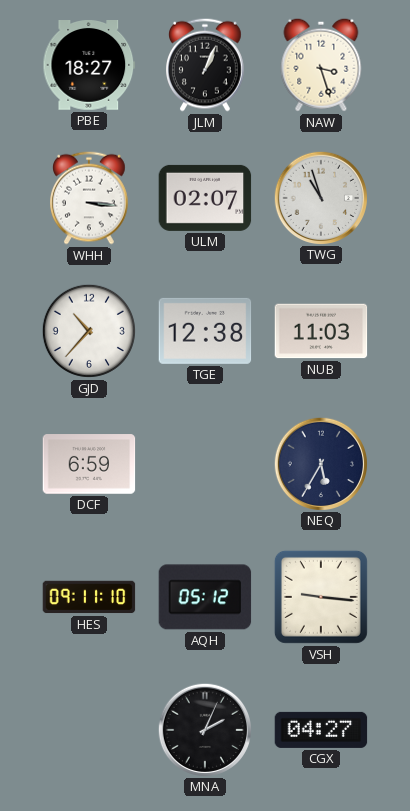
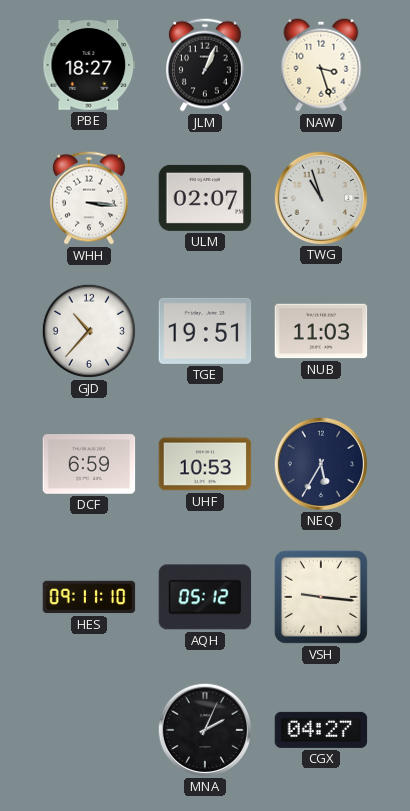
TGE: 12:38 -> 19:51 (205, 331)
UHF: none -> 10:53 (205, 464)
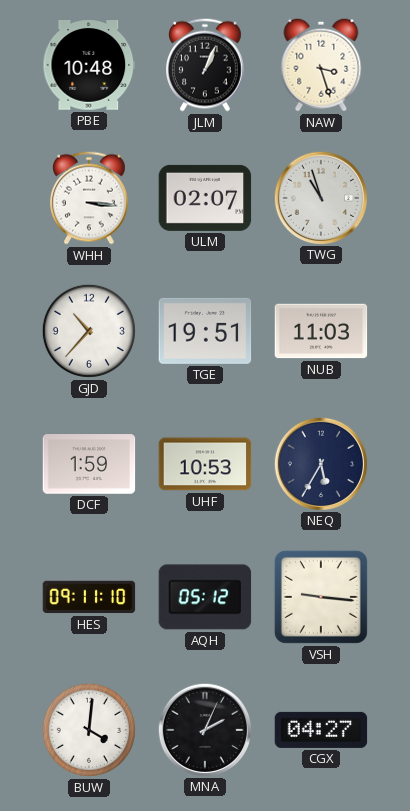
PBE: 18:27 -> 10:48 (89, 66)
DCF: 6:59 -> 1:59 (89, 464)
BUW: none -> 4:01 (89, 730)
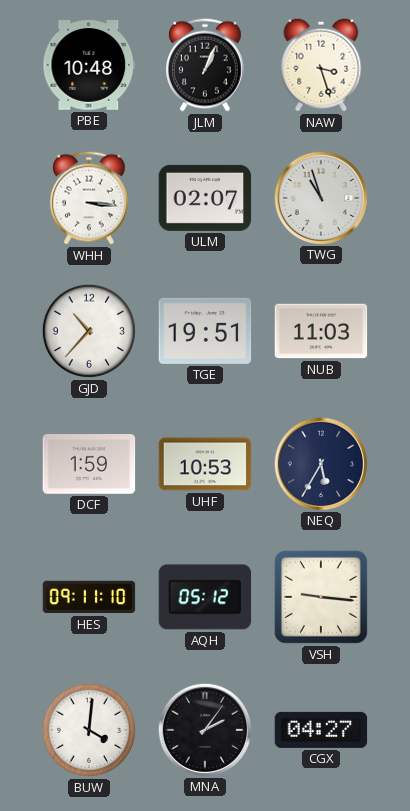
MNA: 2:04 -> 2:06 (204, 729)
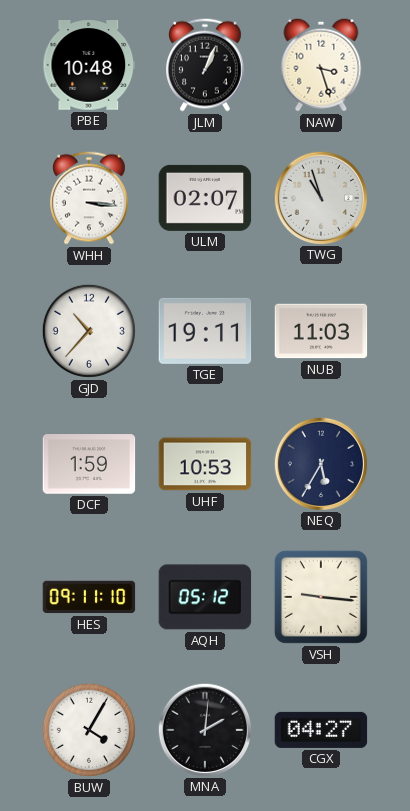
TGE: 19:51 -> 19:11 (205, 331)
BUW: 4:01 -> 4:05 (89, 730)
MNA: 2:06 -> 2:01 (204, 729)
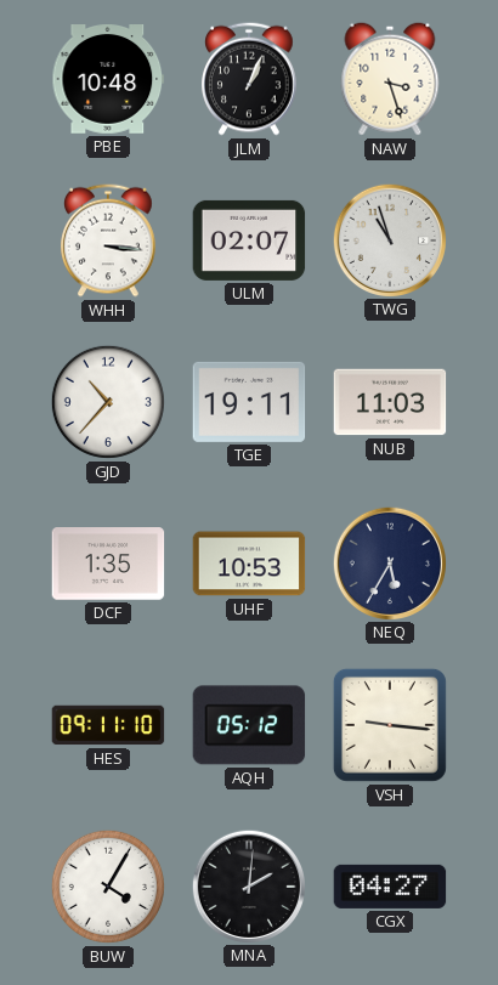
DCF: 1:59 -> 1:35 (108, 564)
